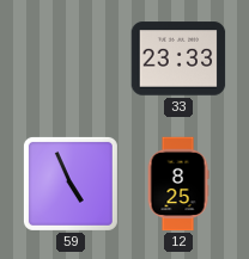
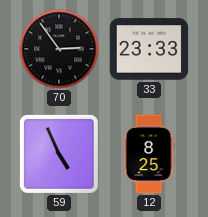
70: none -> 2:54 (59, 49)
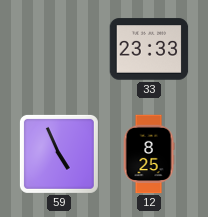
70: 2:54 -> none (59, 49)
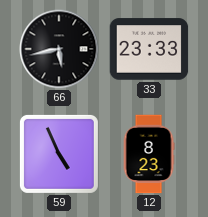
66: none -> 5:43 (59, 49)
12: 8:25 -> 8:23 (149, 154)
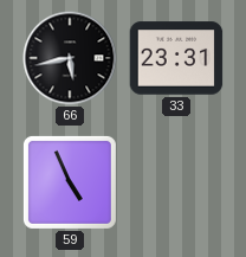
33: 23:33 -> 23:31 (176, 58)
12: 8:23 -> none (149, 154)
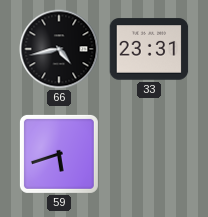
66: 5:43 -> 4:43 (59, 49)
59: 4:56 -> 5:42 (59, 154)
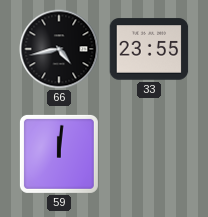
33: 23:31 -> 23:55 (149, 49)
59: 5:42 -> 12:01 (59, 154)
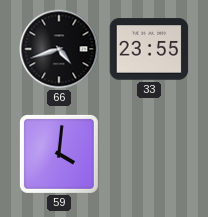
66: 4:43 -> 4:42 (59, 49)
59: 12:01 -> 4:01 (59, 154)
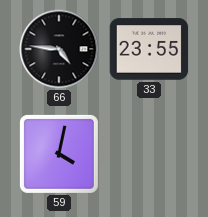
66: 4:42 -> 4:46 (59, 49)
59: 4:01 -> 4:02 (59, 154)
